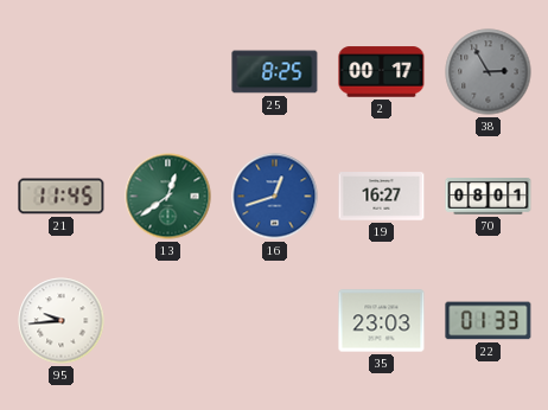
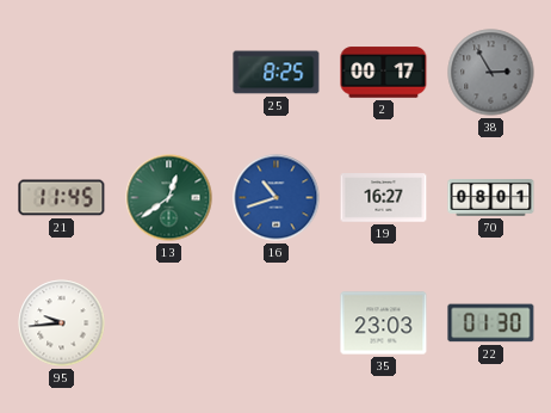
16: 12:42 -> 10:42 (277, 198)
22: 01:33 -> 01:30 (491, 323)
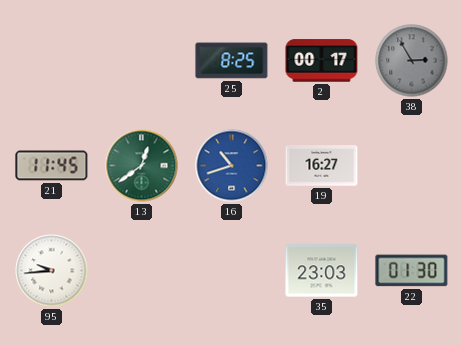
70: 08:01 -> none (491, 198)
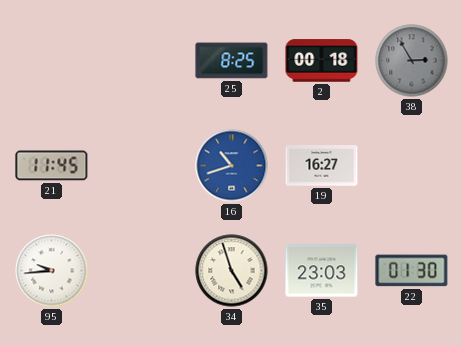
2: 00:17 -> 00:18 (322, 61)
13: 12:39 -> none (142, 166)
34: none -> 4:57 (232, 271)
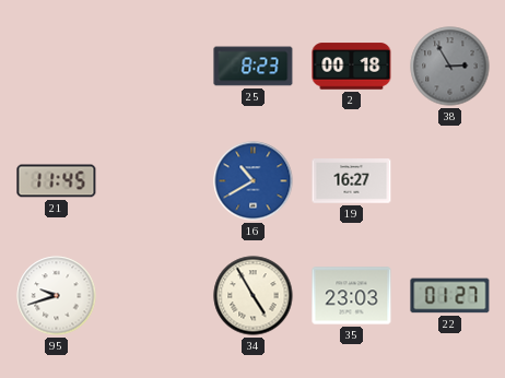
25: 8:25 -> 8:23 (254, 67)
16: 10:42 -> 10:40 (254, 181)
95: 9:44 -> 9:42 (57, 296)
34: 4:57 -> 4:55 (254, 296)
22: 01:30 -> 01:27 (450, 296)
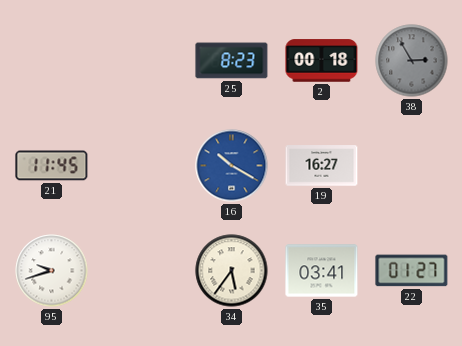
16: 10:40 -> 10:20 (232, 166)
34: 4:55 -> 5:36 (232, 271)
35: 23:03 -> 03:41 (322, 271)
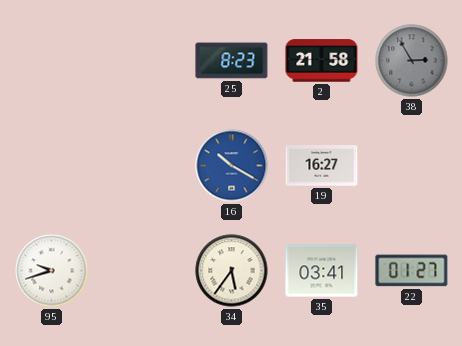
2: 00:18 -> 21:58 (322, 61)
21: 11:45 -> none (52, 166)
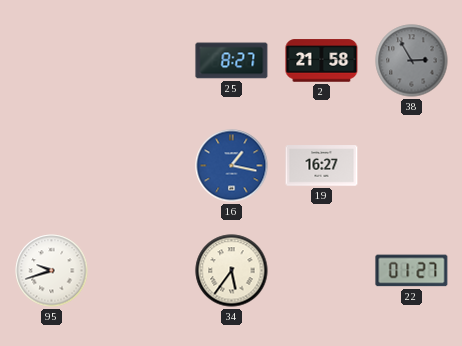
25: 8:23 -> 8:27 (232, 61)
16: 10:20 -> 1:17 (232, 166)
35: 03:41 -> none (322, 271)
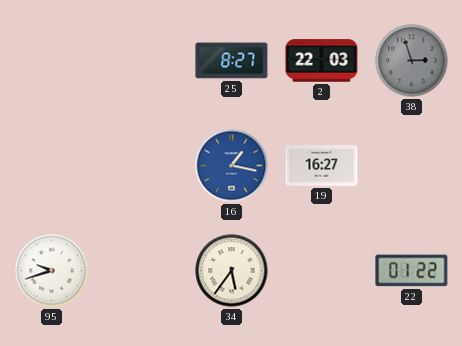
2: 21:58 -> 22:03 (322, 61)
38: 2:55 -> 2:57 (412, 61)
22: 01:27 -> 01:22 (412, 271)
